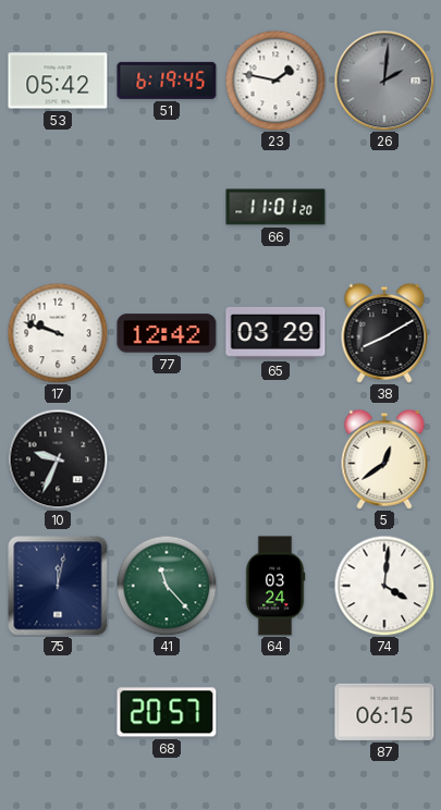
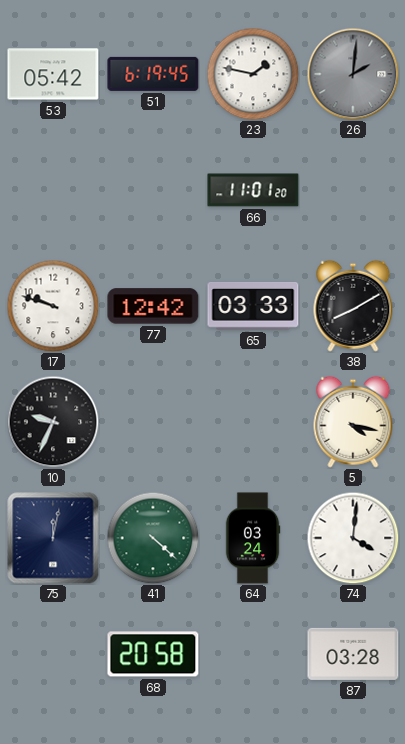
65: 03:29 -> 03:33 (253, 307)
5: 12:39 -> 4:17 (353, 422)
41: 11:23 -> 4:22 (153, 538)
68: 20:57 -> 20:58 (153, 654)
87: 06:15 -> 03:28 (353, 654)
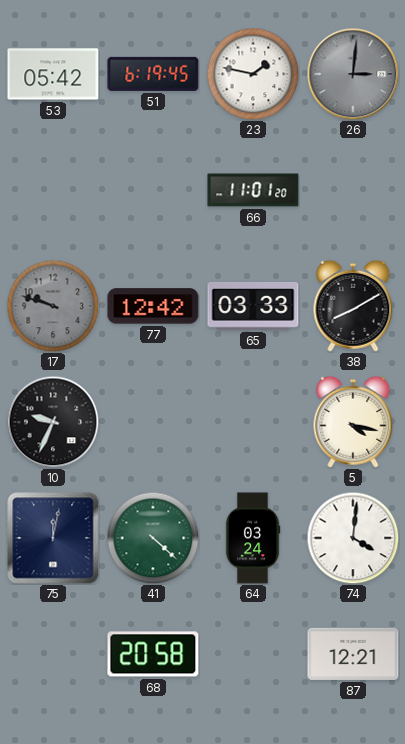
26: 2:01 -> 3:01 (353, 74)
17 dial: white -> grey (53, 306)
87: 03:28 -> 12:21 (353, 654)
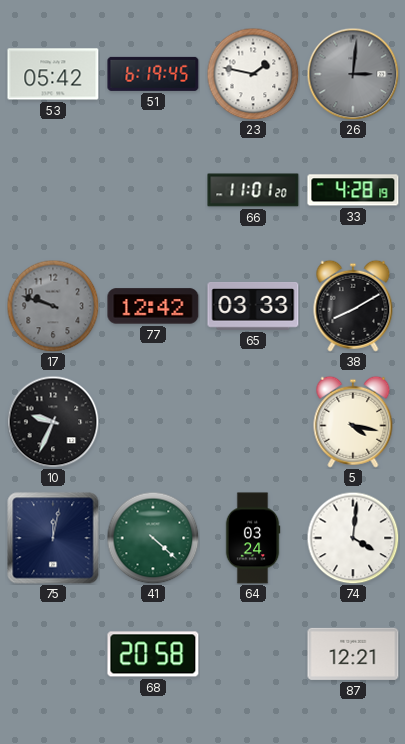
33: none -> 4:28 (353, 190)
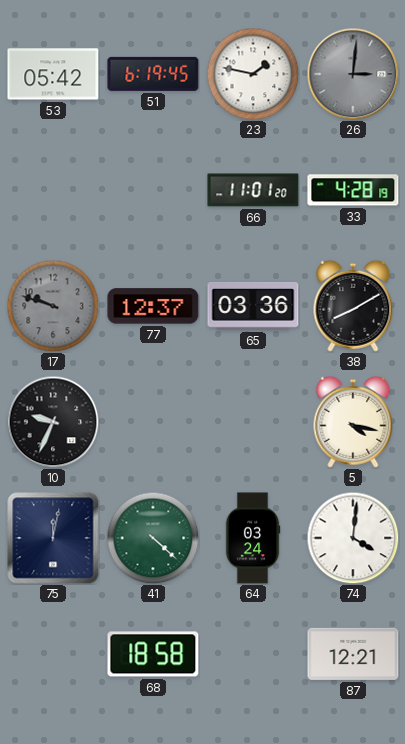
77: 12:42 -> 12:37 (153, 306)
65: 03:33 -> 03:36 (253, 307)
68: 20:58 -> 18:58 (153, 654)
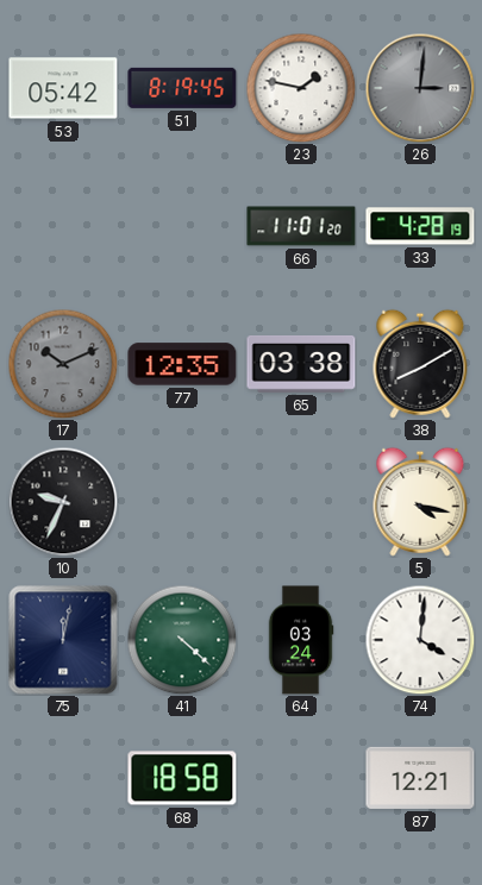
51: 6:19 -> 8:19 (182, 88)
17: 9:48 -> 10:11 (63, 364)
77: 12:37 -> 12:35 (182, 364)
65: 03:36 -> 03:38 (301, 365)
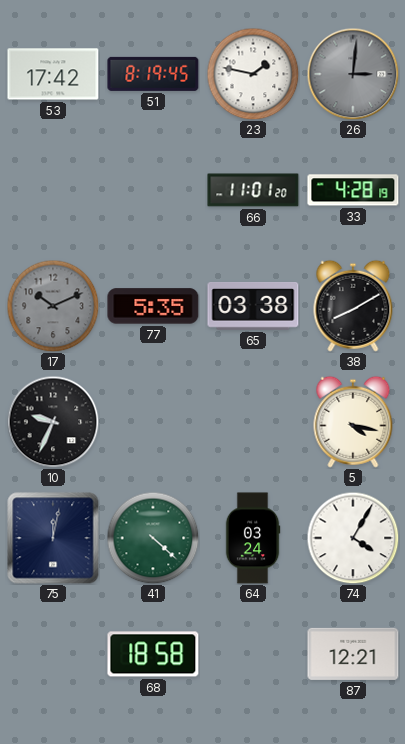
53: 05:42 -> 17:42 (53, 74)
77: 12:35 -> 5:35 (153, 306)
74: 4:01 -> 4:05 (353, 538)
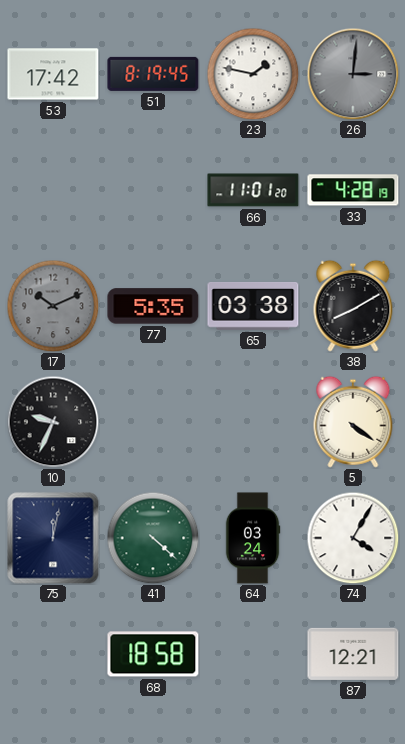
5: 4:17 -> 4:21 (353, 422)
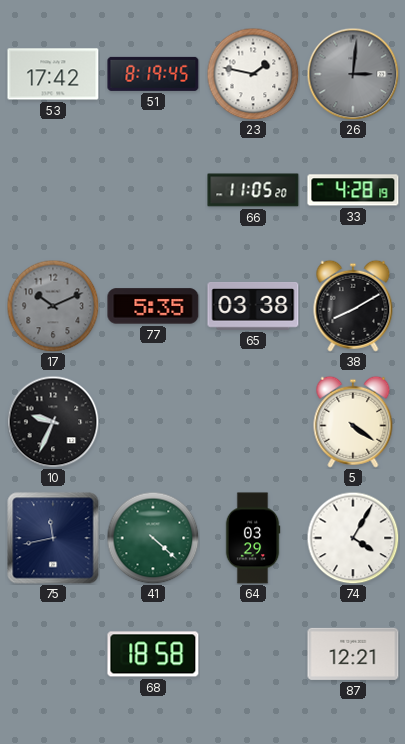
66: 11:01 -> 11:05 (253, 190)
75: 12:02 -> 11:43 (53, 538)
64: 03:24 -> 03:29 (253, 538)
